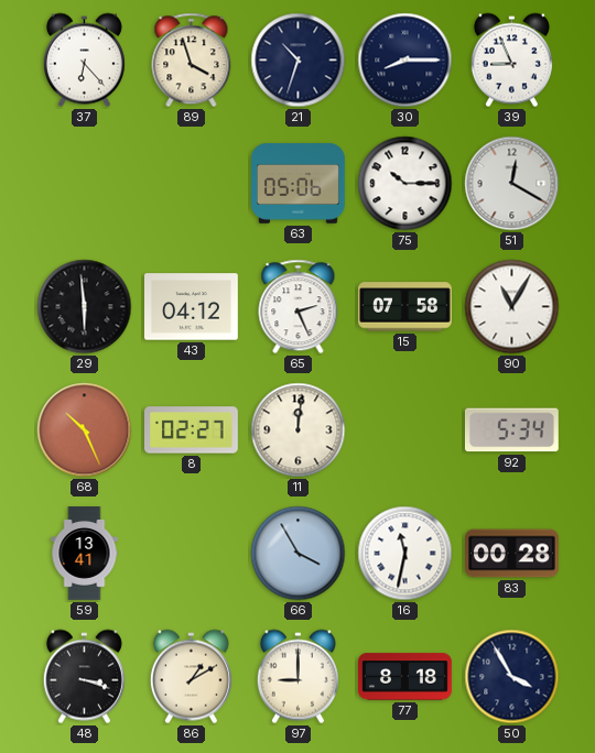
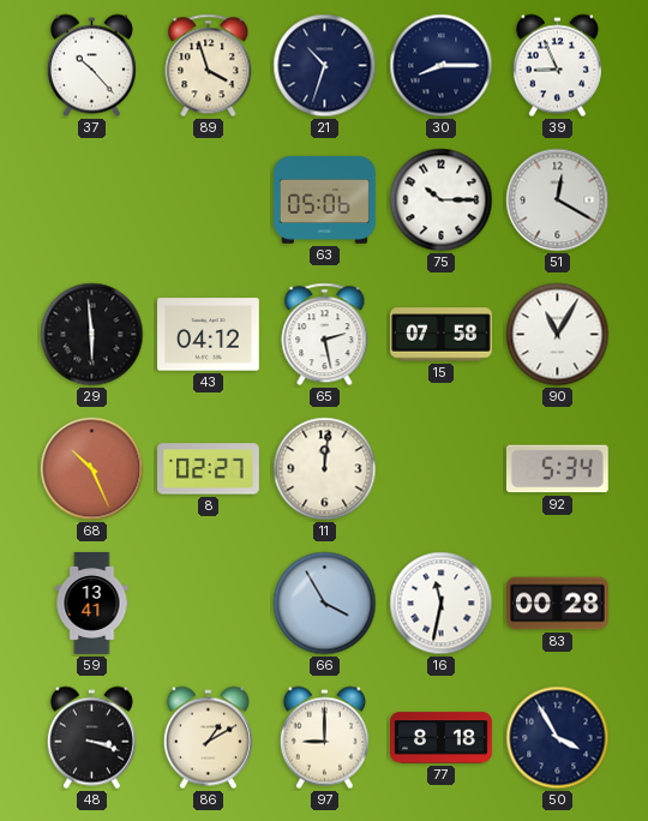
37: 6:23 -> 10:23 (91, 66)
65: 2:26 -> 2:28 (325, 335)
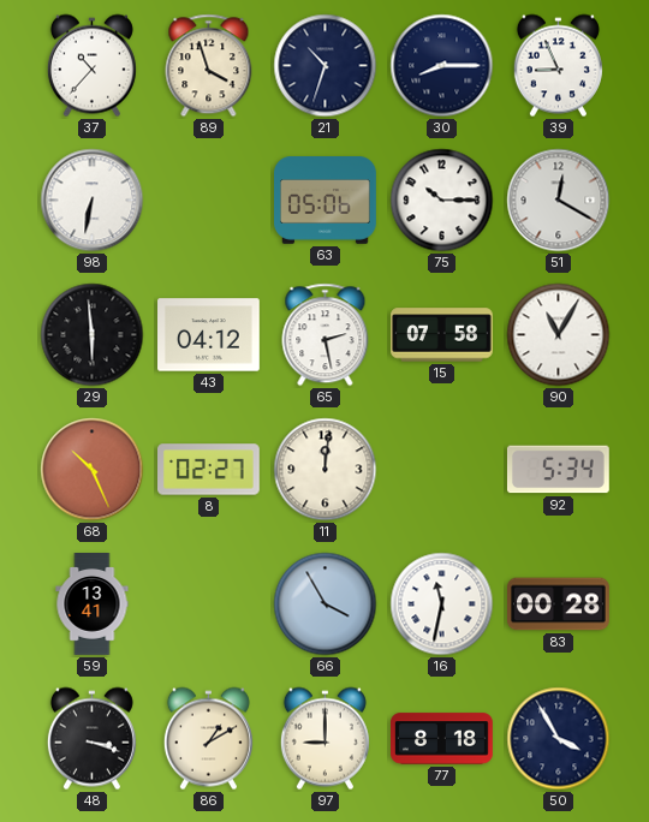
37: 10:23 -> 10:37 (91, 66)
98: none -> 6:32 (93, 201)
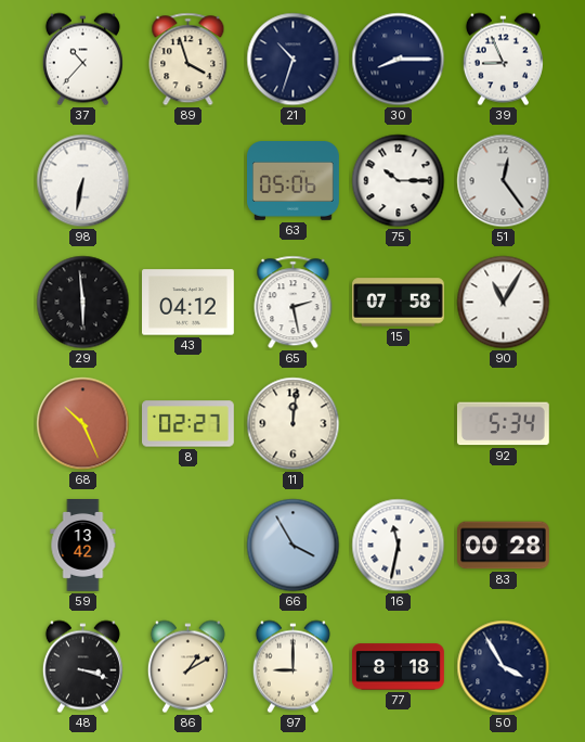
51: 12:20 -> 12:24 (504, 181)
59: 13:41 -> 13:42 (83, 546)
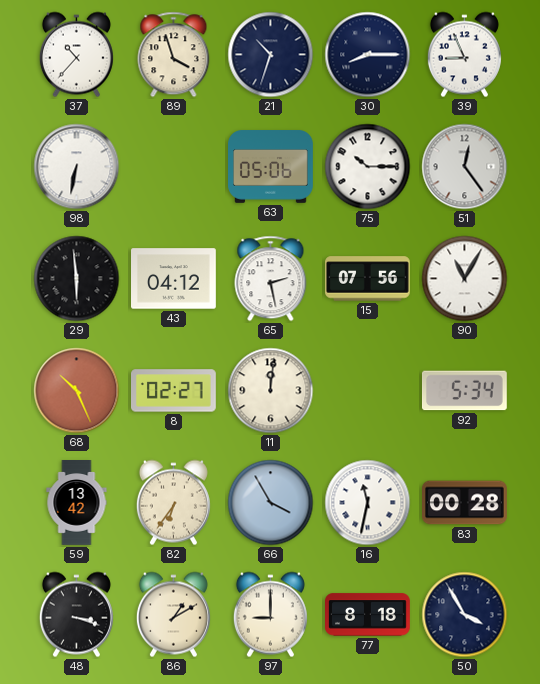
15: 07:58 -> 07:56 (368, 279)
82: none -> 6:36 (173, 503)
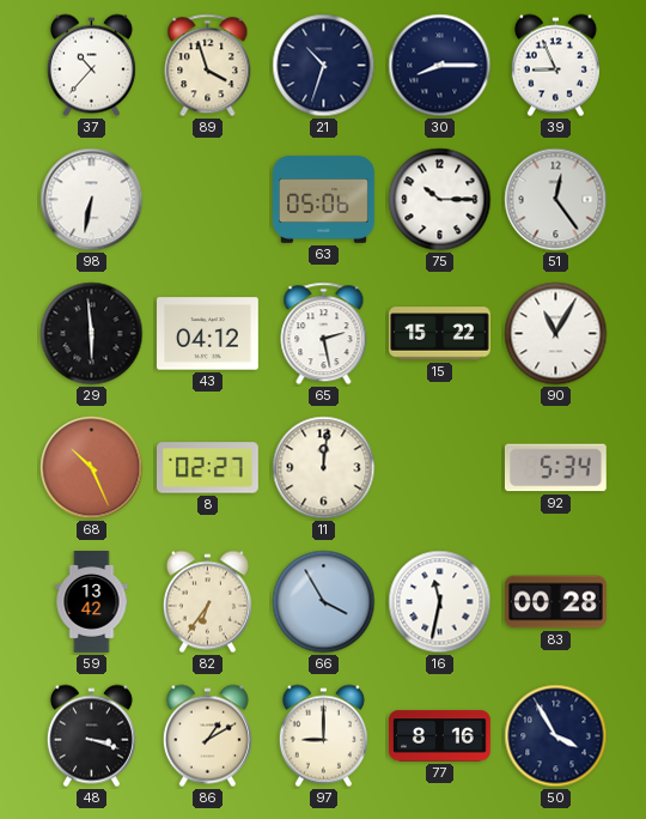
15: 07:56 -> 15:22 (440, 334)
77: 8:18 -> 8:16 (440, 736)
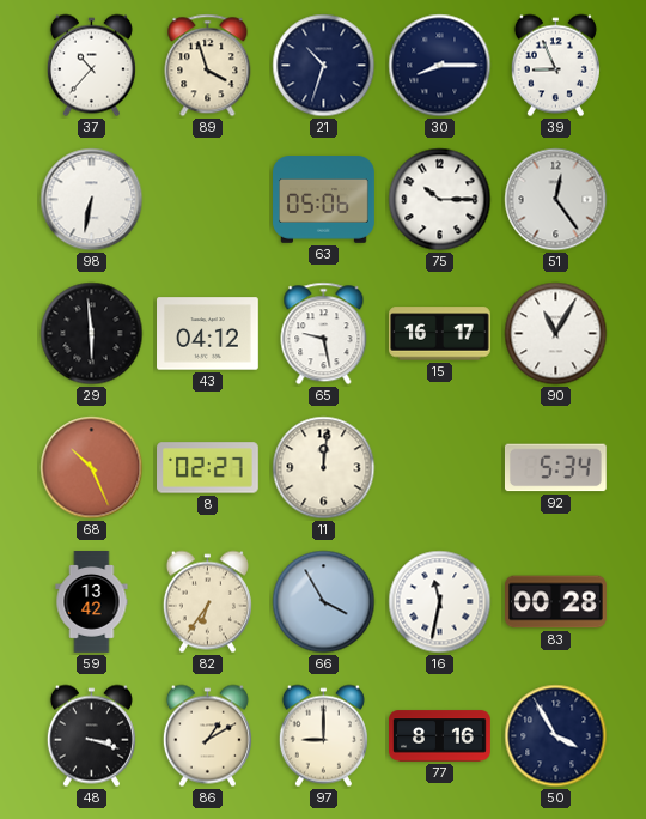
65: 2:28 -> 9:28 (324, 334)
15: 15:22 -> 16:17 (440, 334)
